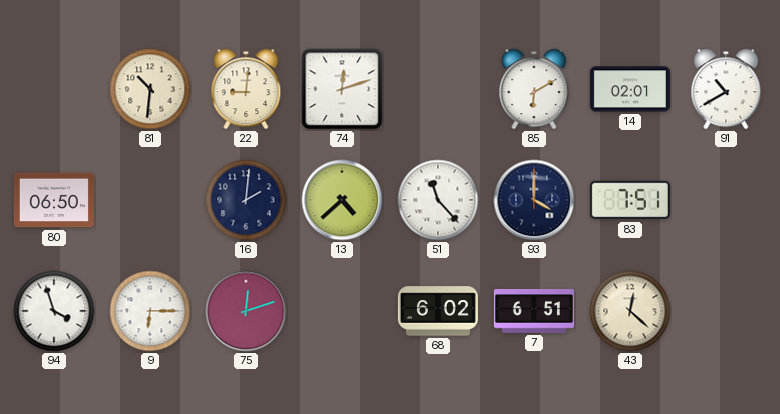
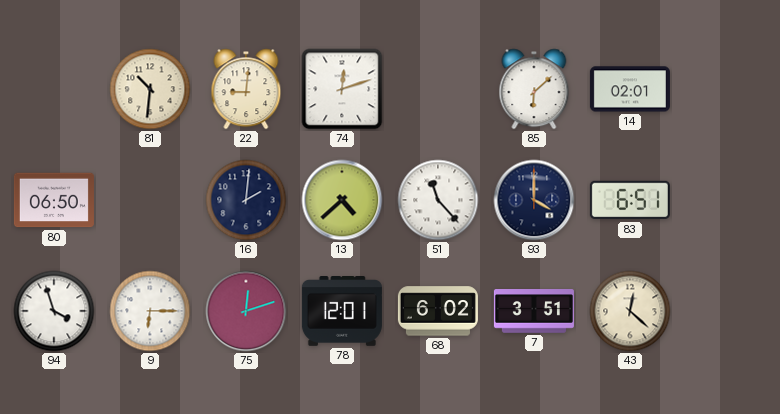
85: 6:10 -> 6:08 (534, 89)
91: 10:40 -> none (726, 89)
83: 7:51 -> 6:51 (630, 200)
78: none -> 12:01 (342, 312)
7: 6:51 -> 3:51 (534, 311)
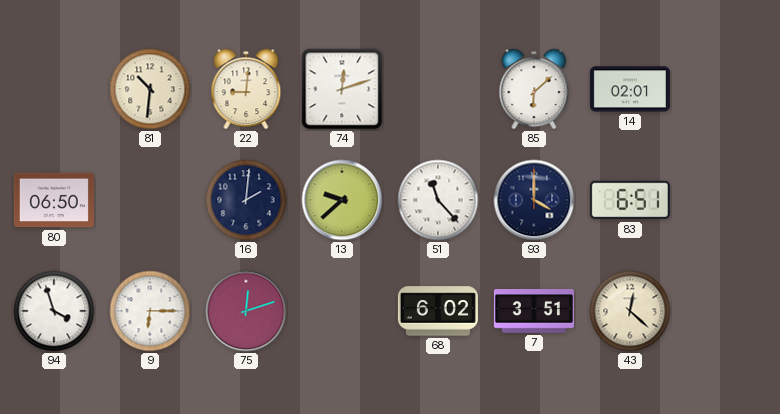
13: 4:38 -> 9:38 (342, 200)
78: 12:01 -> none (342, 312)
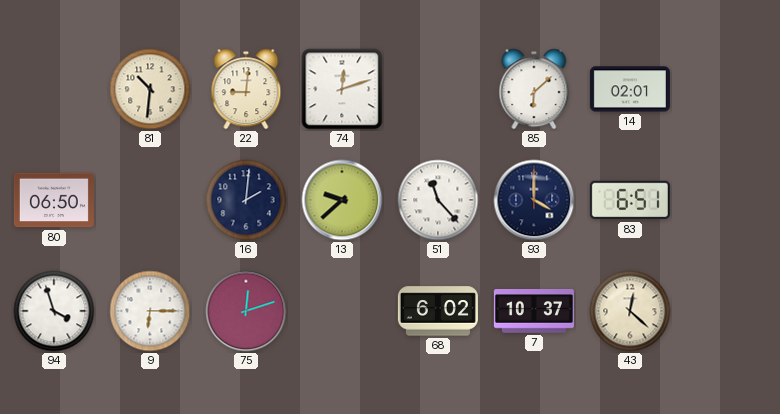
7: 3:51 -> 10:37 (534, 311)
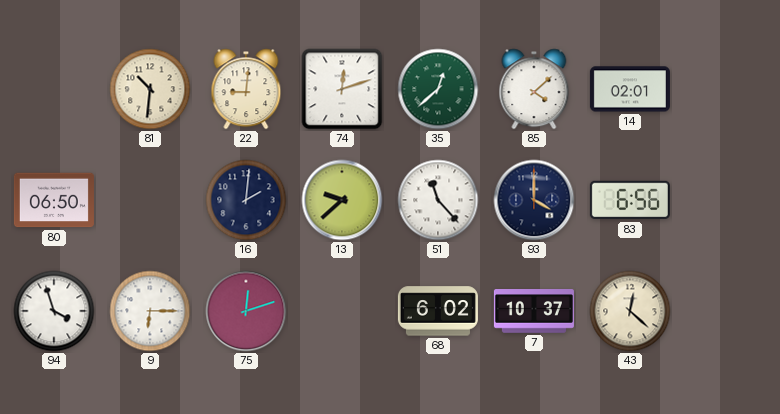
35: none -> 12:38 (438, 89)
85: 6:08 -> 4:08 (534, 89)
83: 6:51 -> 6:56 (630, 200)
